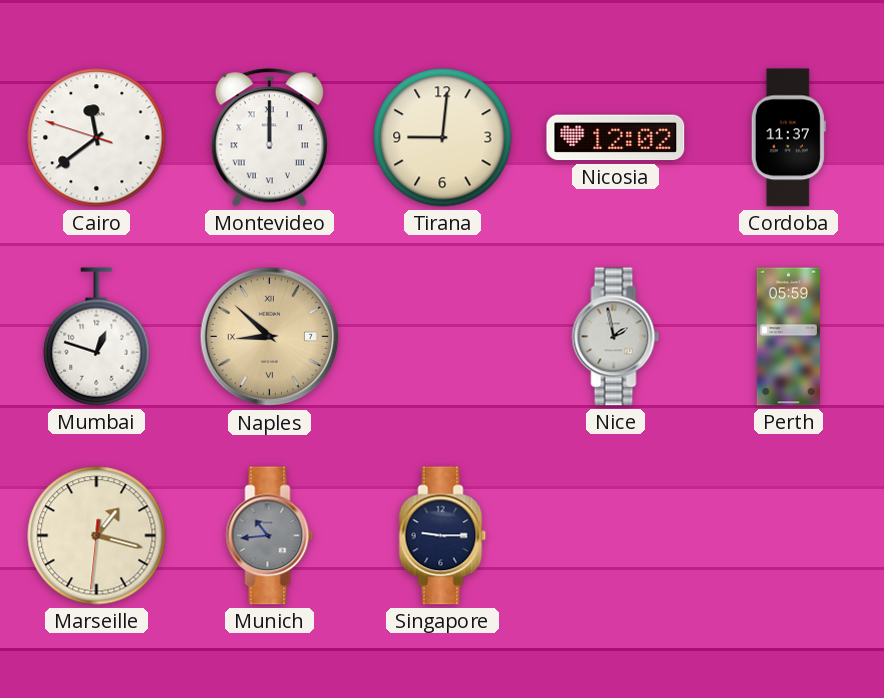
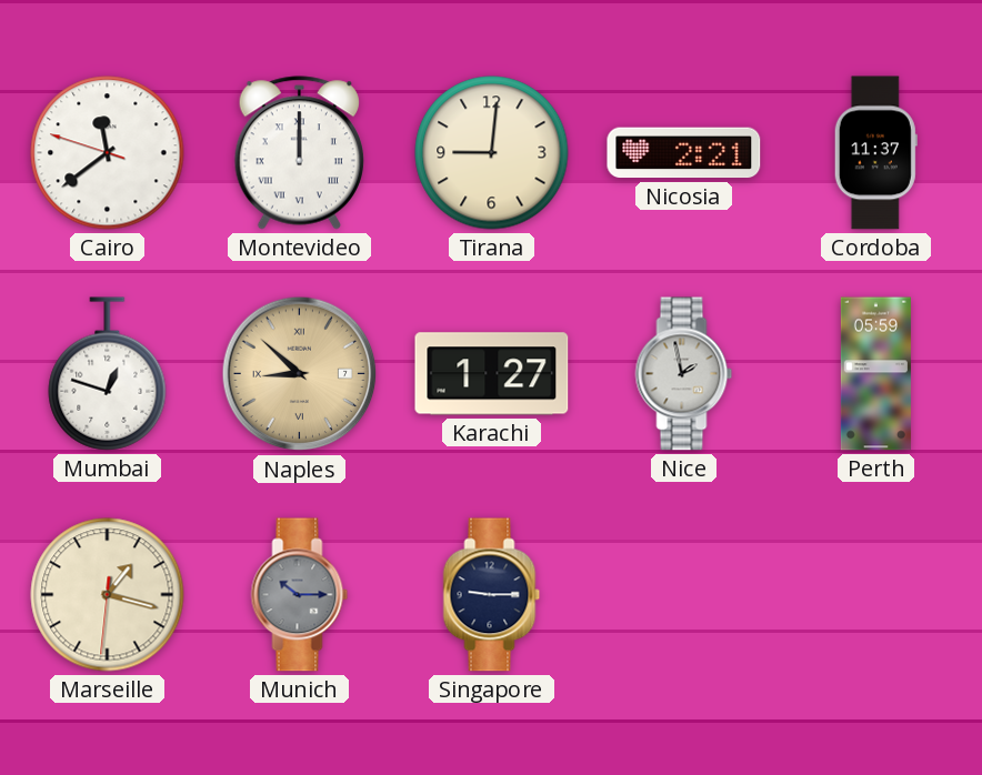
Nicosia: 12:02 -> 2:21 (684, 153)
Karachi: none -> 1:27 (492, 374)
Munich: 10:44 -> 10:15 (300, 595)
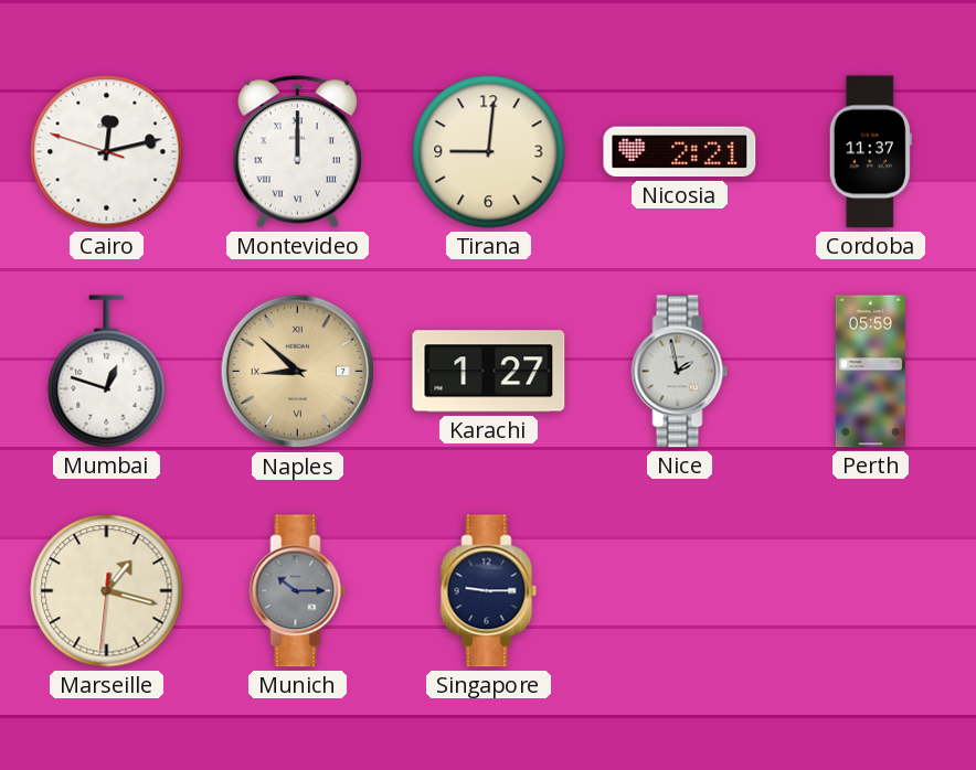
Cairo: 11:38 -> 12:12 (107, 152)
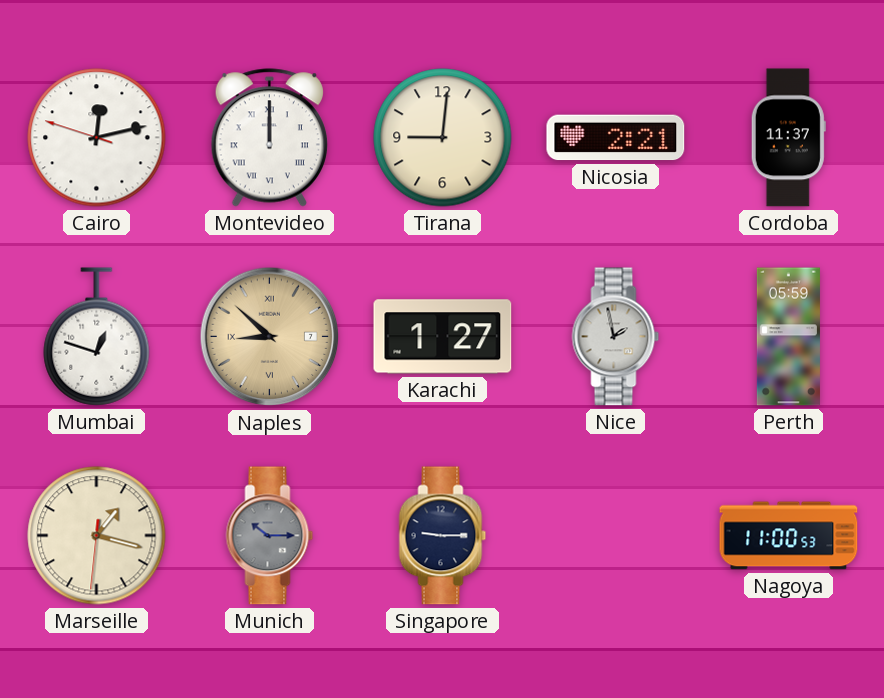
Nagoya: none -> 11:00 (789, 536)
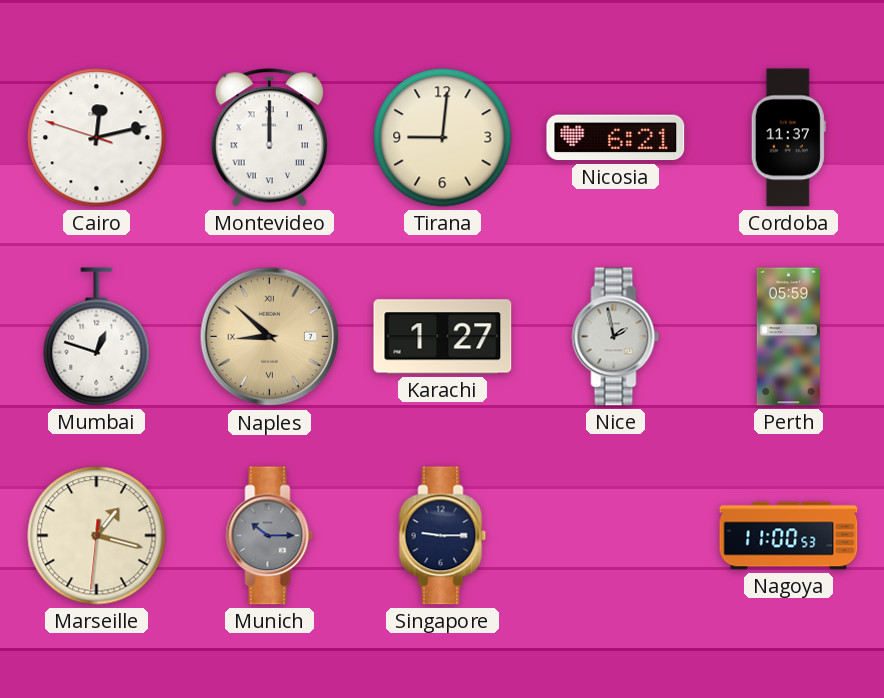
Nicosia: 2:21 -> 6:21 (616, 138)
